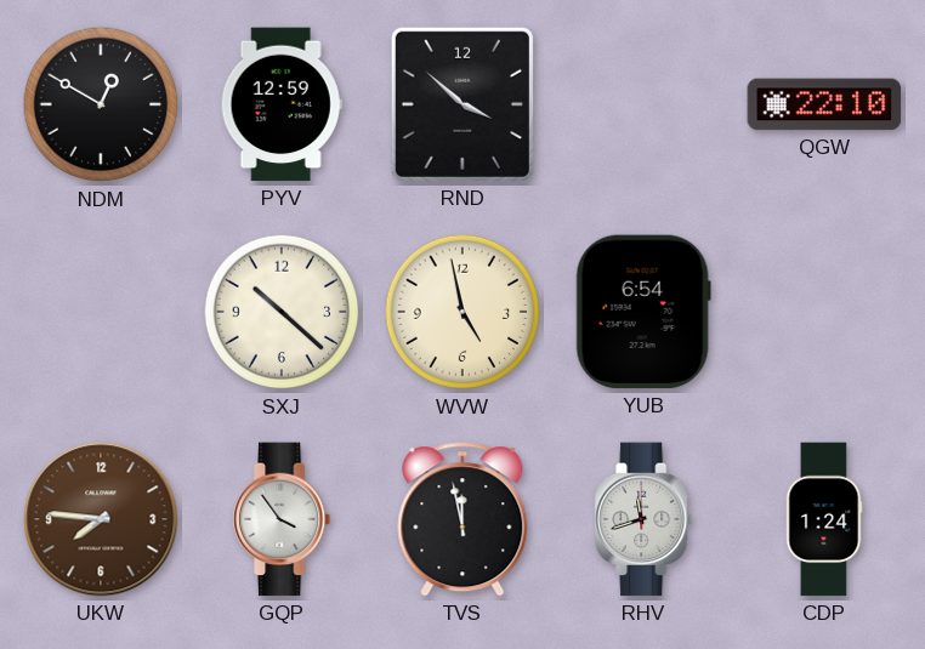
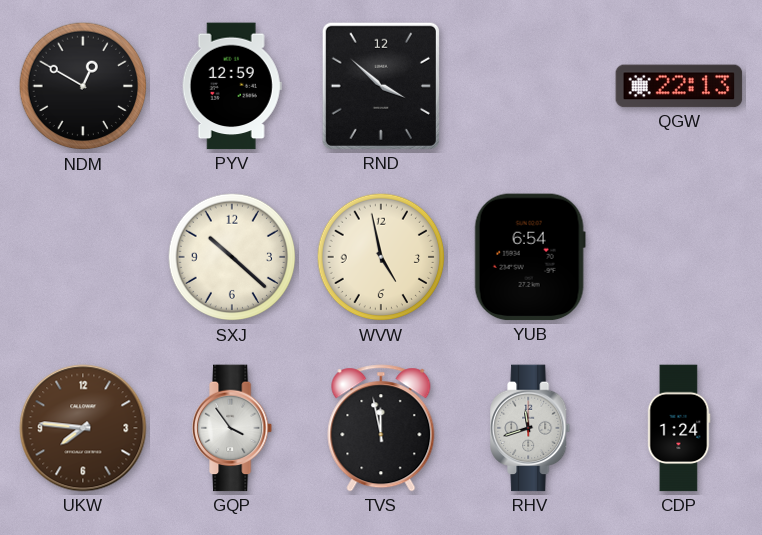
QGW: 22:10 -> 22:13 (679, 86)
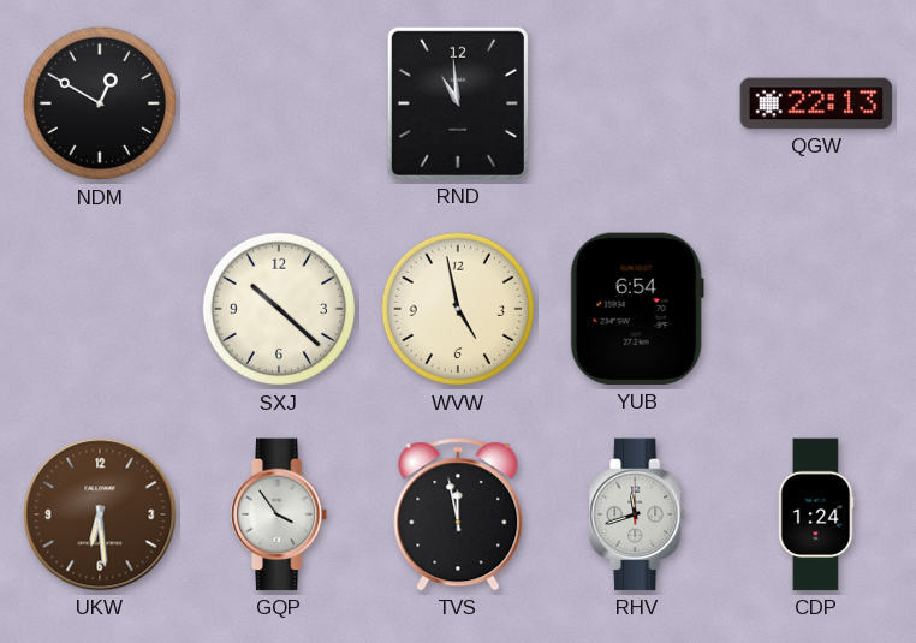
PYV: 12:59 -> none (232, 86)
RND: 3:52 -> 10:59 (458, 103)
UKW: 7:46 -> 6:29 (100, 514)
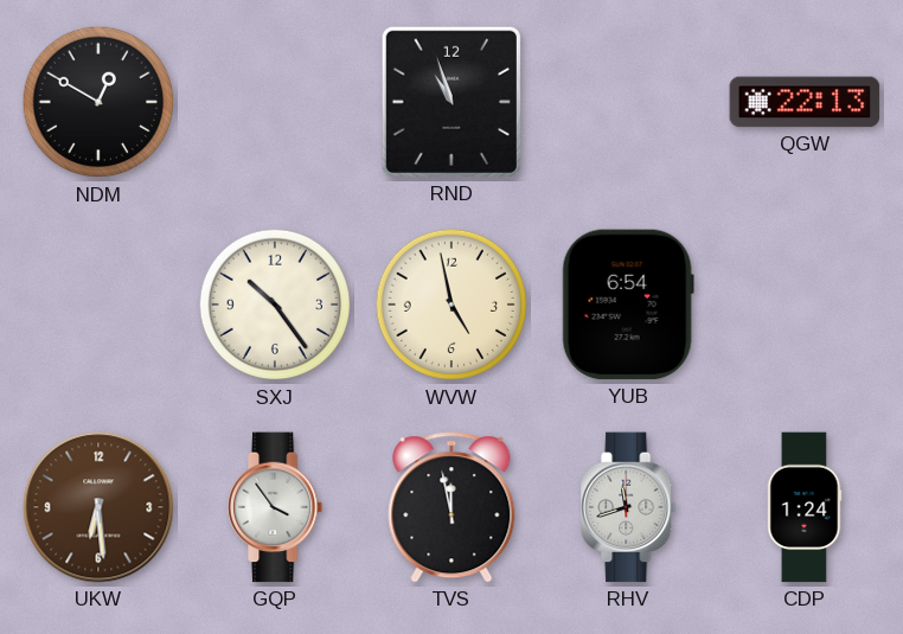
RND: 10:59 -> 10:57 (451, 102)
SXJ: 10:22 -> 10:24 (275, 305)
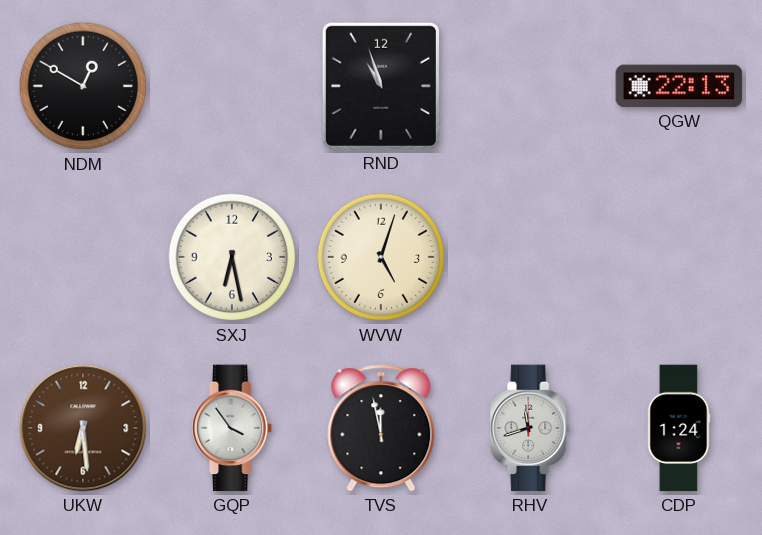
SXJ: 10:24 -> 6:28 (232, 257)
WVW: 4:58 -> 5:03 (381, 257)
YUB: 6:54 -> none (628, 305)
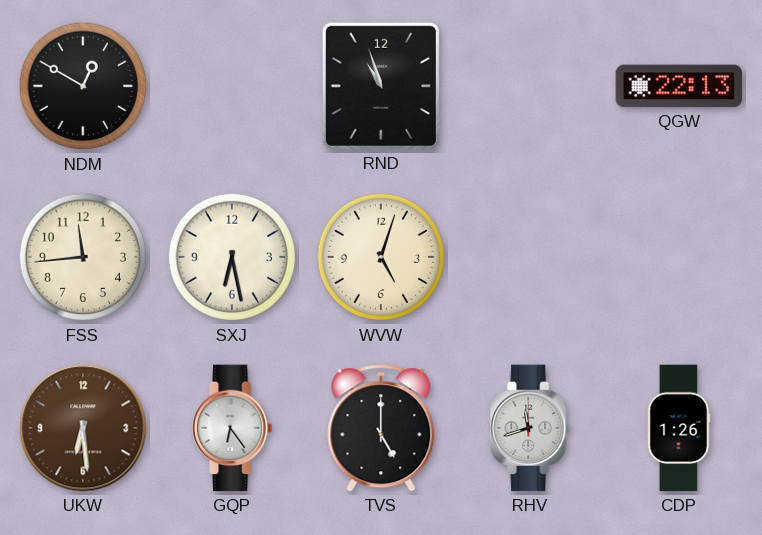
FSS: none -> 11:44 (83, 257)
GQP: 3:54 -> 6:24 (233, 428)
TVS: 11:58 -> 5:00 (381, 428)
CDP: 1:24 -> 1:26 (679, 428)
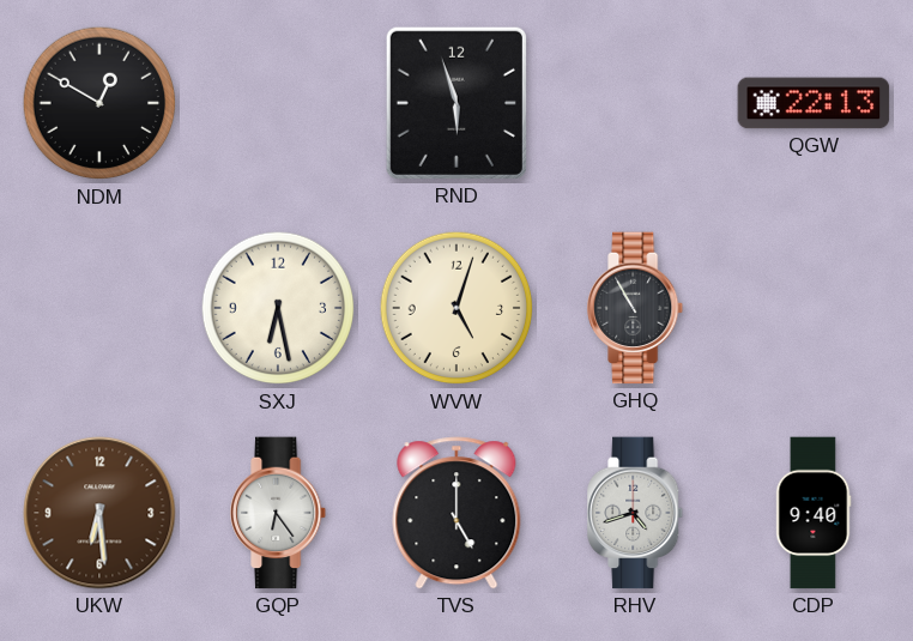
RND: 10:57 -> 5:57 (456, 103)
FSS: 11:44 -> none (83, 257)
GHQ: none -> 10:55 (636, 308)
RHV: 11:42 -> 4:42 (636, 513)
CDP: 1:26 -> 9:40 (814, 513)
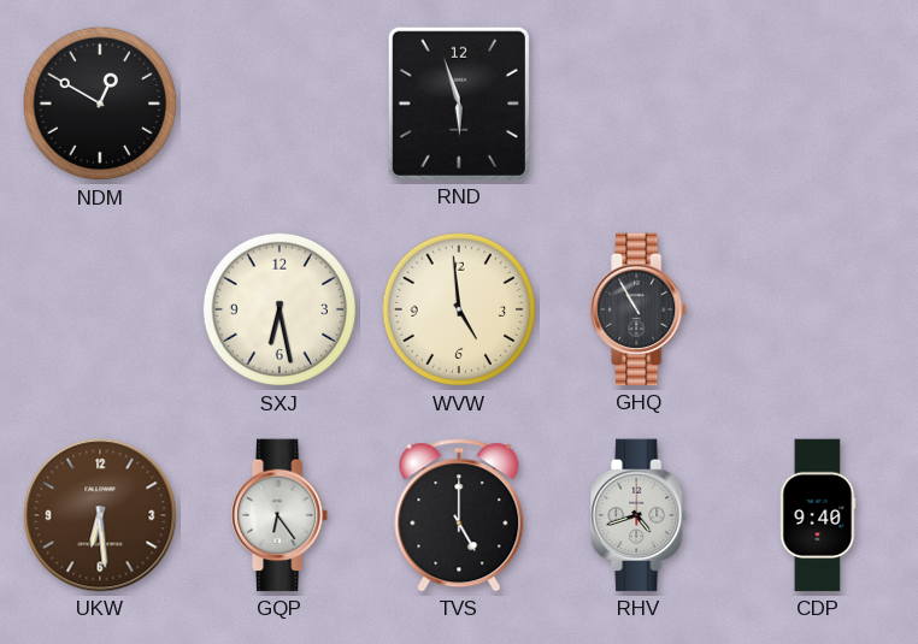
QGW: 22:13 -> none (814, 103)
WVW: 5:03 -> 4:59 (459, 309)
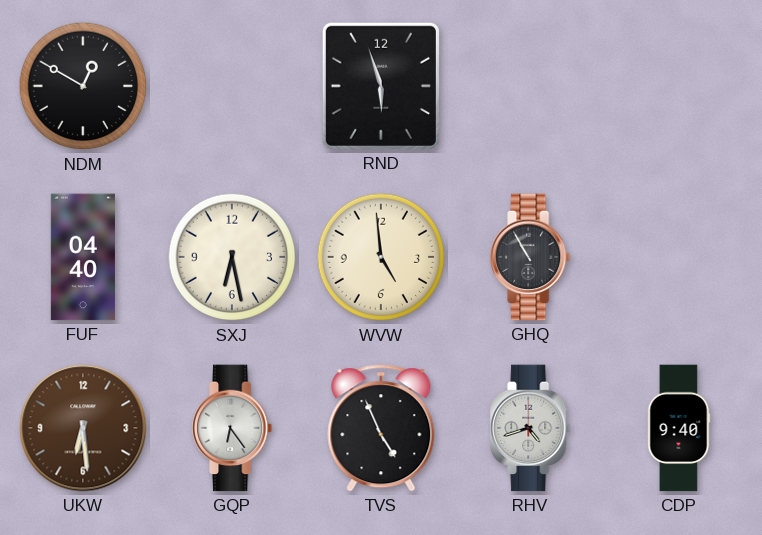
FUF: none -> 04:40 (83, 257)
TVS: 5:00 -> 4:56 (381, 428)
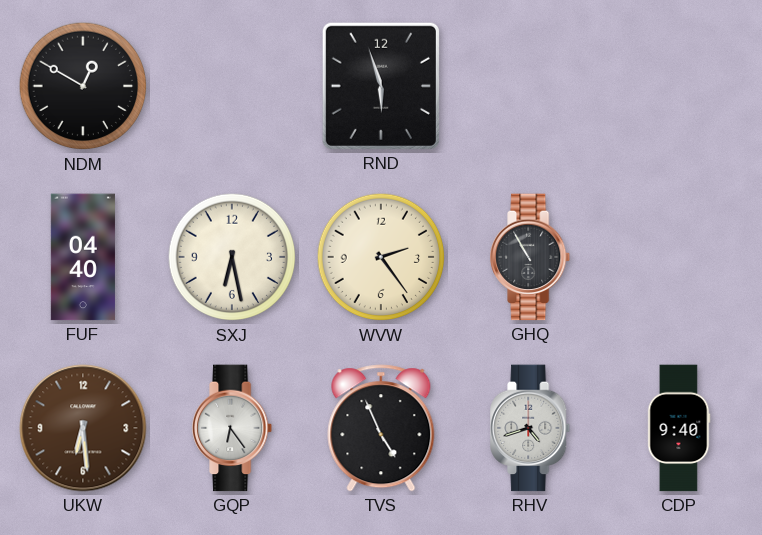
WVW: 4:59 -> 2:24 (381, 257)
